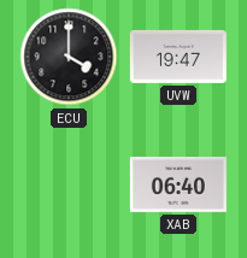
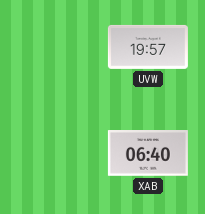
ECU: 4:00 -> none (69, 57)
UVW: 19:47 -> 19:57 (148, 47)
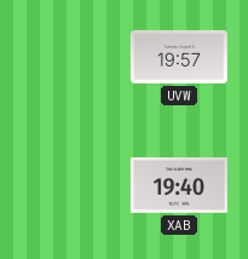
XAB: 06:40 -> 19:40 (179, 186)
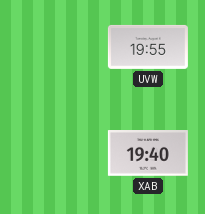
UVW: 19:57 -> 19:55 (148, 47)
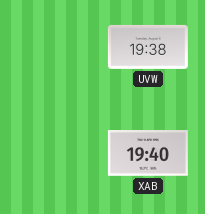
UVW: 19:55 -> 19:38 (148, 47)
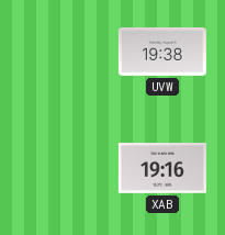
XAB: 19:40 -> 19:16 (162, 169)
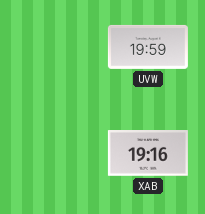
UVW: 19:38 -> 19:59 (148, 47)
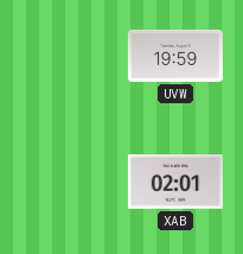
XAB: 19:16 -> 02:01 (175, 183)
